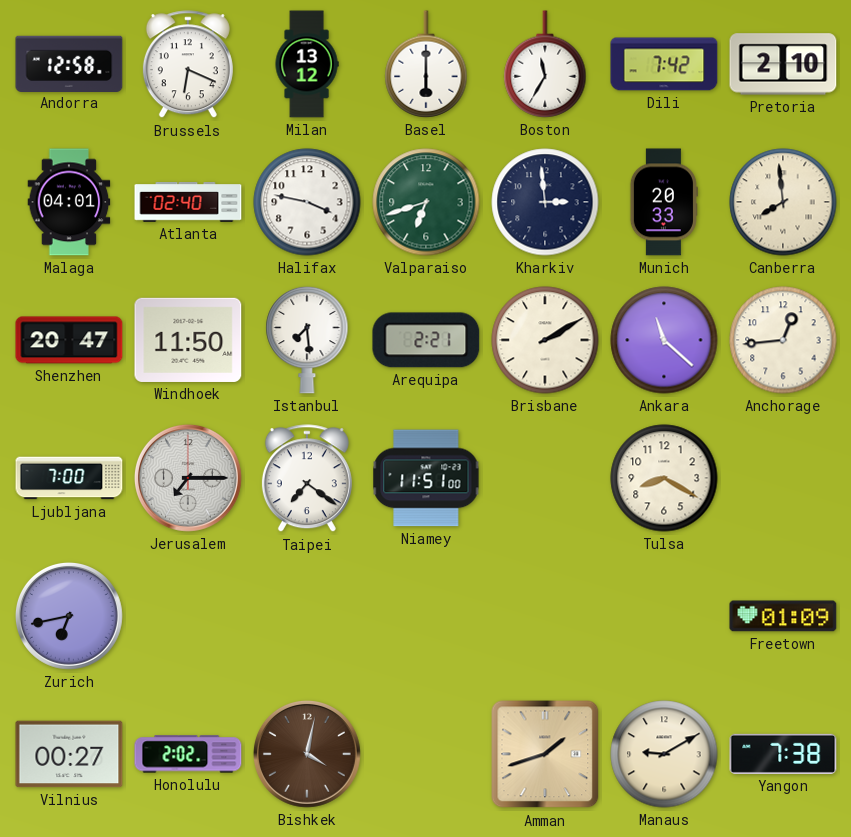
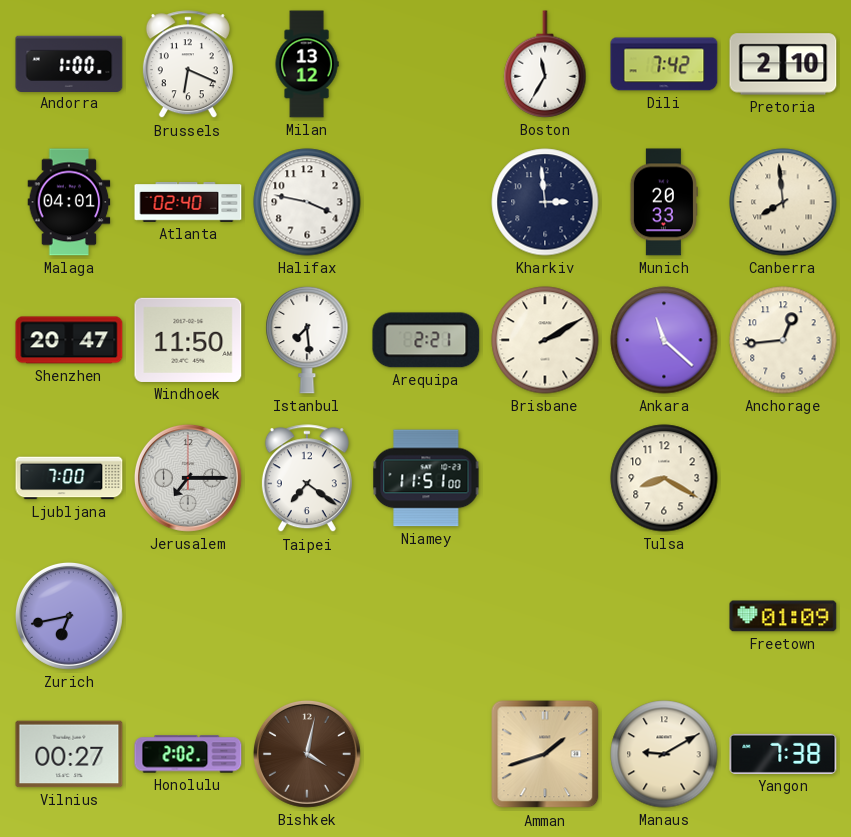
Andorra: 12:58 -> 1:00 (69, 63)
Basel: 6:00 -> none (426, 64)
Valparaiso: 6:42 -> none (426, 202)
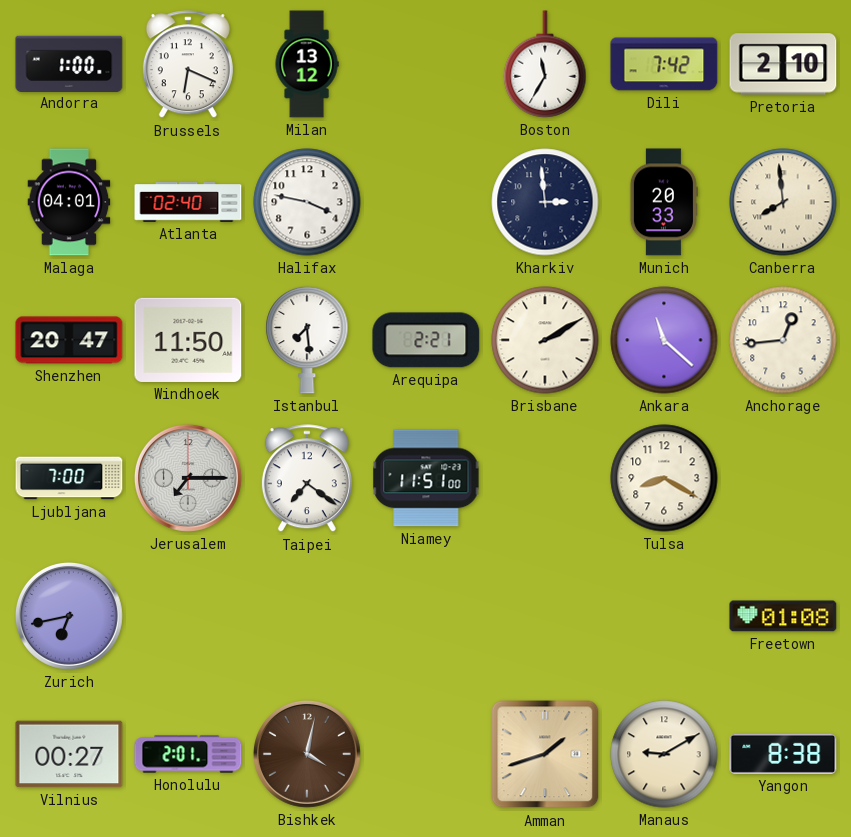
Freetown: 01:09 -> 01:08 (783, 616)
Honolulu: 2:02 -> 2:01 (188, 754)
Yangon: 7:38 -> 8:38 (783, 754)
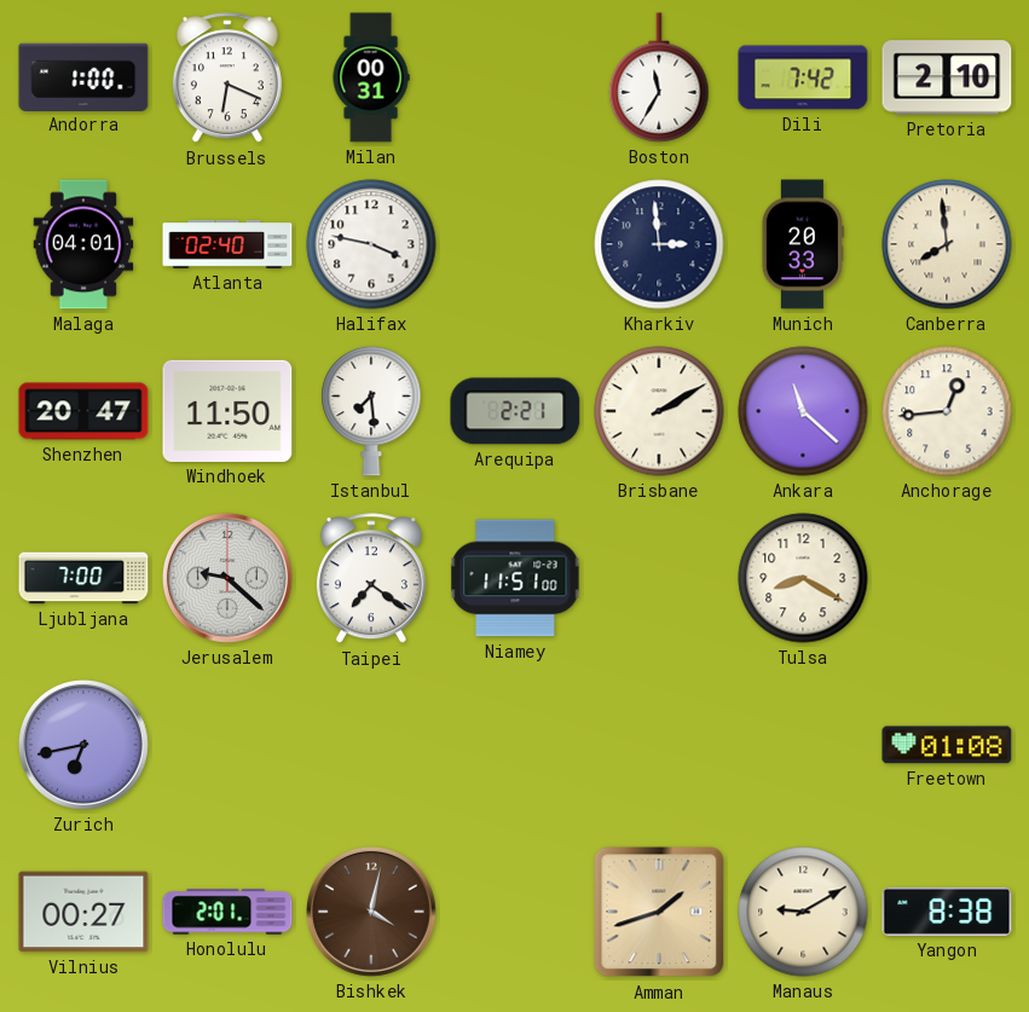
Milan: 13:12 -> 00:31 (371, 77)
Jerusalem: 7:15 -> 9:22 (227, 578)
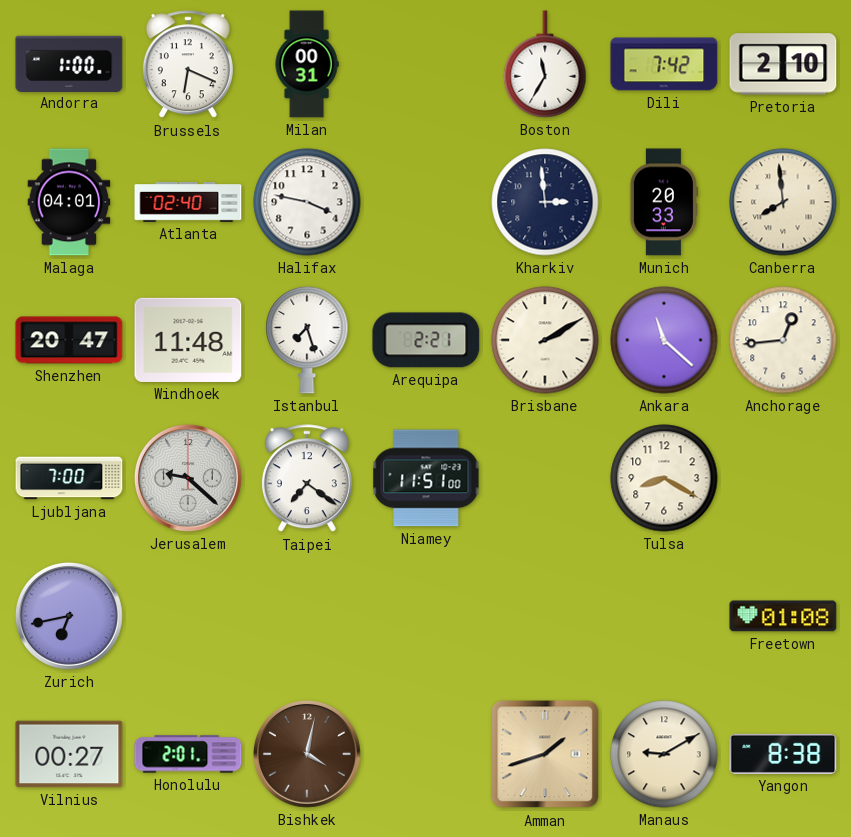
Windhoek: 11:50 -> 11:48 (188, 340)
Istanbul: 7:29 -> 7:27 (307, 340)
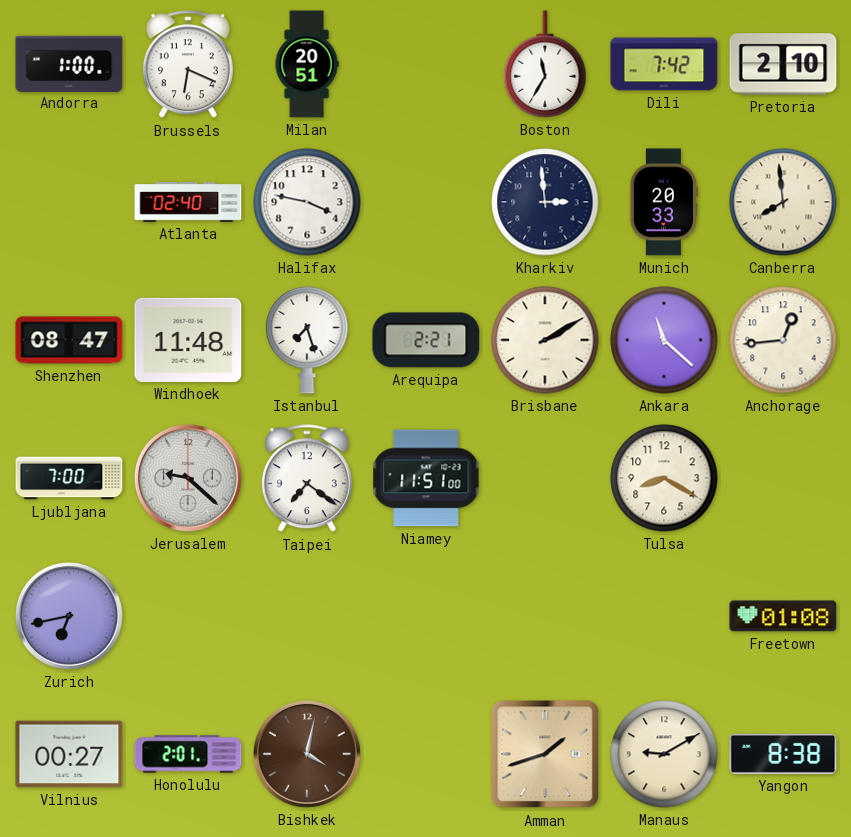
Milan: 00:31 -> 20:51 (307, 64)
Malaga: 04:01 -> none (69, 202)
Shenzhen: 20:47 -> 08:47 (69, 340)
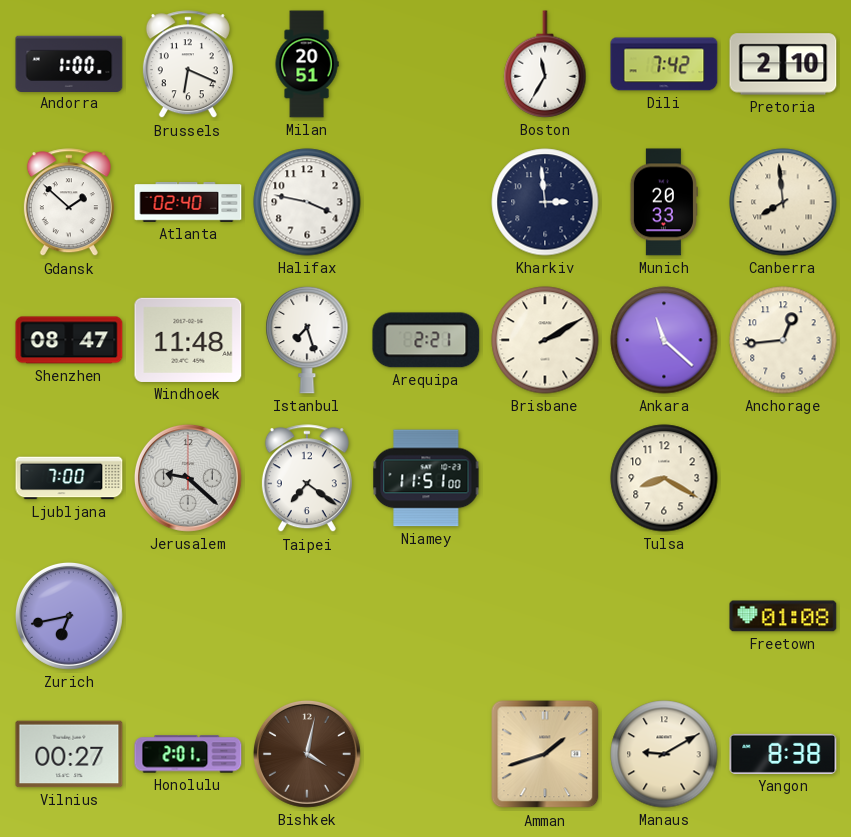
Gdansk: none -> 1:52 (69, 203)
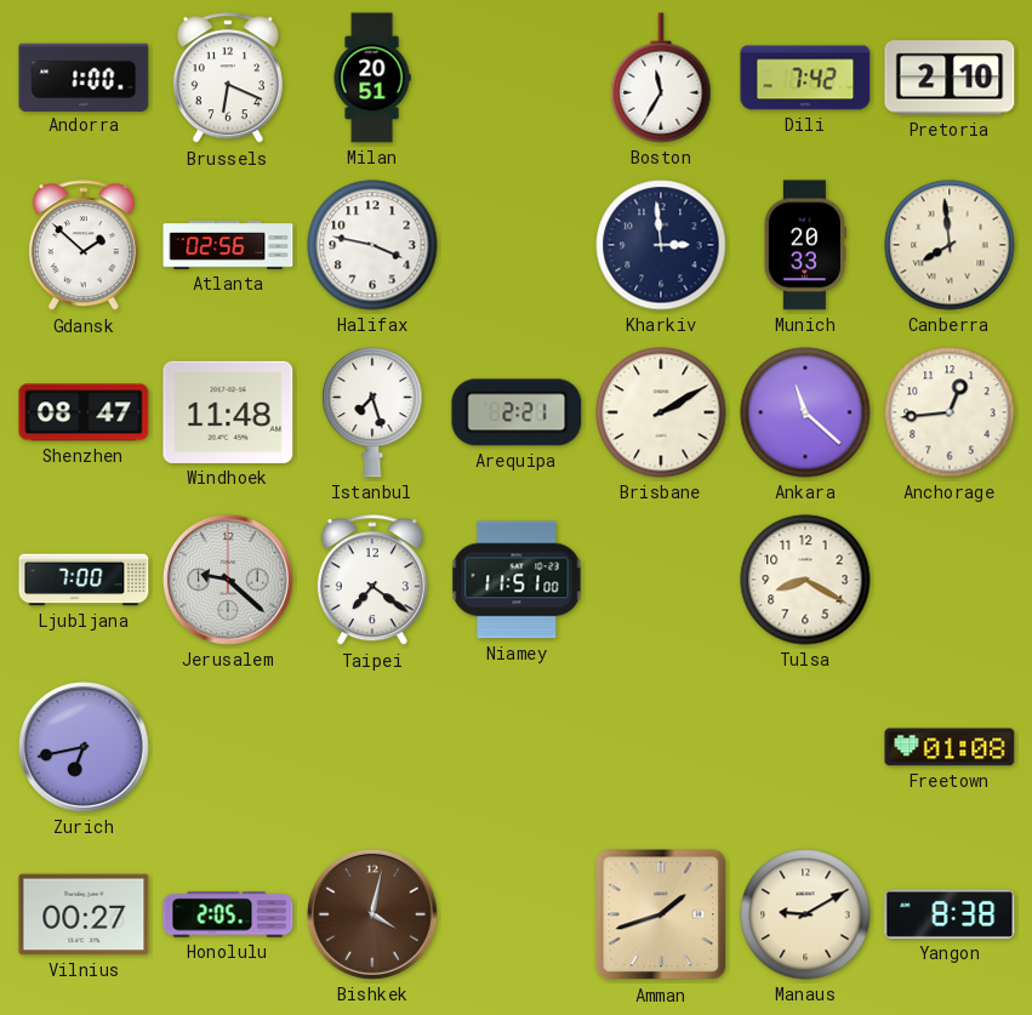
Atlanta: 02:40 -> 02:56 (228, 245)
Honolulu: 2:01 -> 2:05 (228, 914)
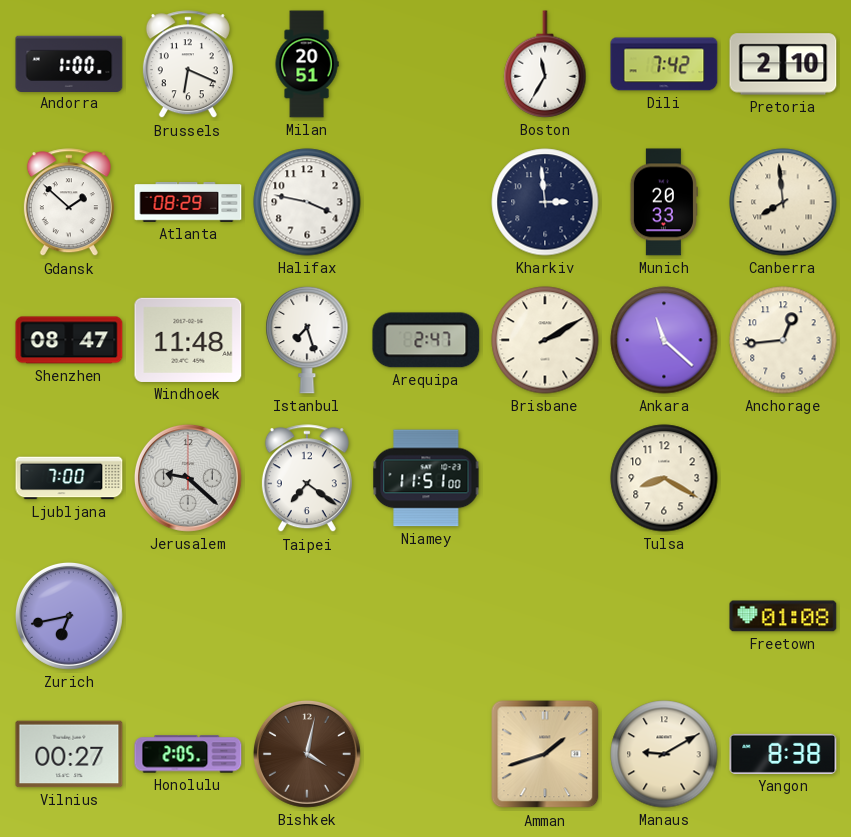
Atlanta: 02:56 -> 08:29 (188, 202)
Arequipa: 2:21 -> 2:47 (426, 340)
